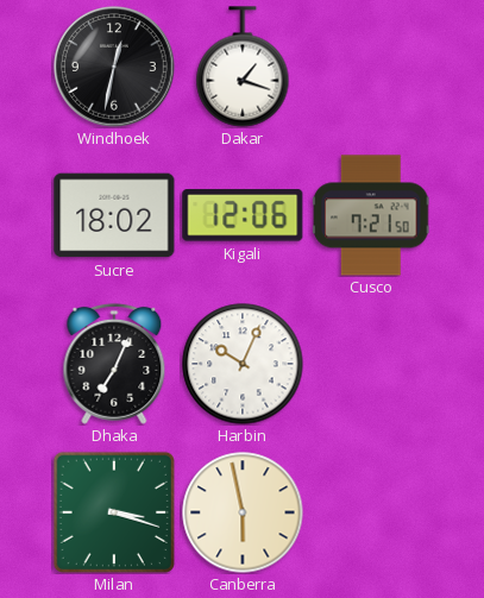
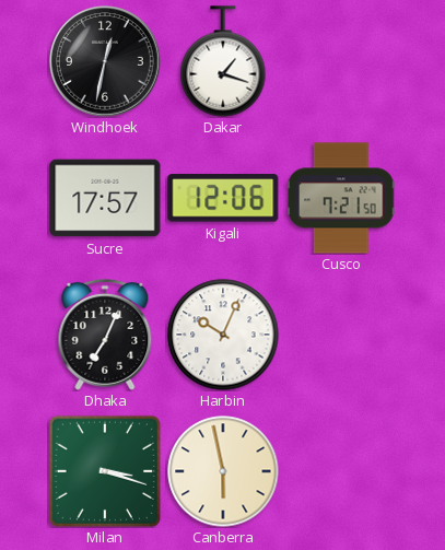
Sucre: 18:02 -> 17:57 (105, 198)
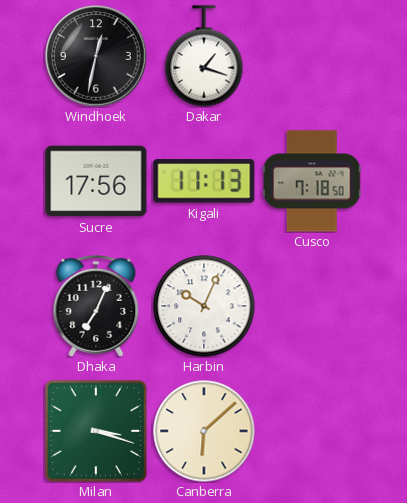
Sucre: 17:57 -> 17:56 (96, 181)
Kigali: 12:06 -> 11:13 (204, 181)
Cusco: 7:21 -> 7:18 (312, 181)
Canberra: 5:58 -> 6:08 (204, 431)
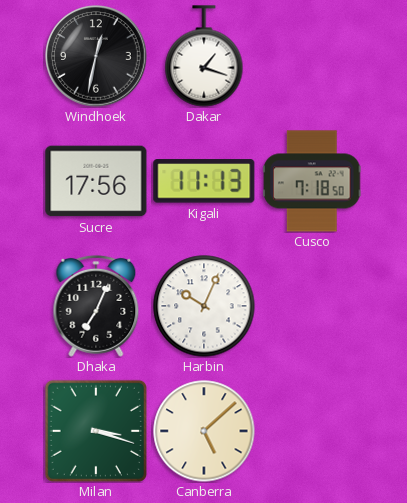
Canberra: 6:08 -> 5:08 (204, 431)
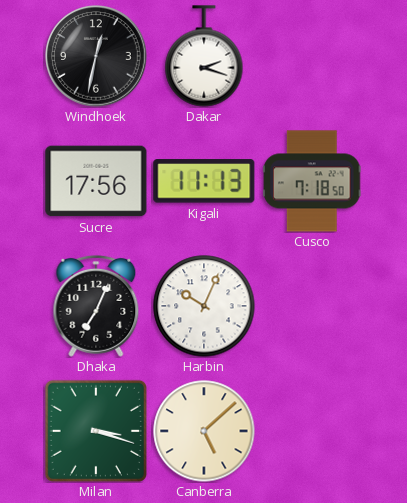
Dakar: 1:18 -> 2:18 (204, 56)
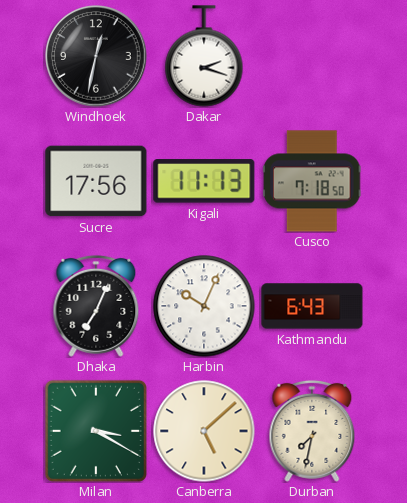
Kathmandu: none -> 6:43 (312, 306)
Milan: 3:18 -> 3:20 (96, 431)
Durban: none -> 7:32 (312, 431)
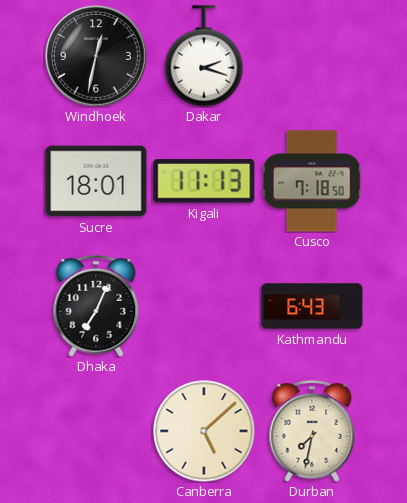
Sucre: 17:56 -> 18:01 (96, 181)
Harbin: 10:04 -> none (204, 306)
Milan: 3:20 -> none (96, 431)
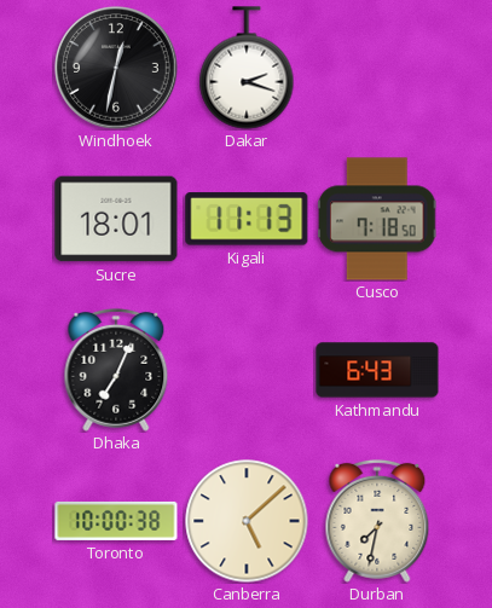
Toronto: none -> 10:00 (116, 521)
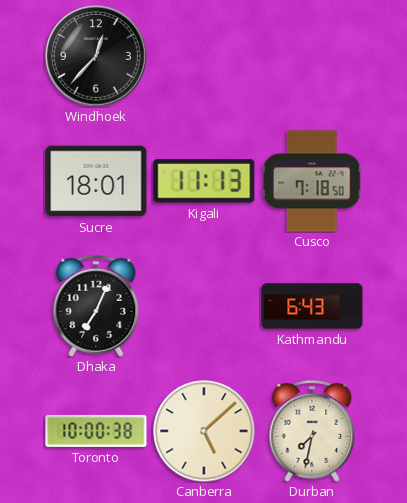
Windhoek: 12:32 -> 12:37 (96, 56)
Dakar: 2:18 -> none (247, 68)
